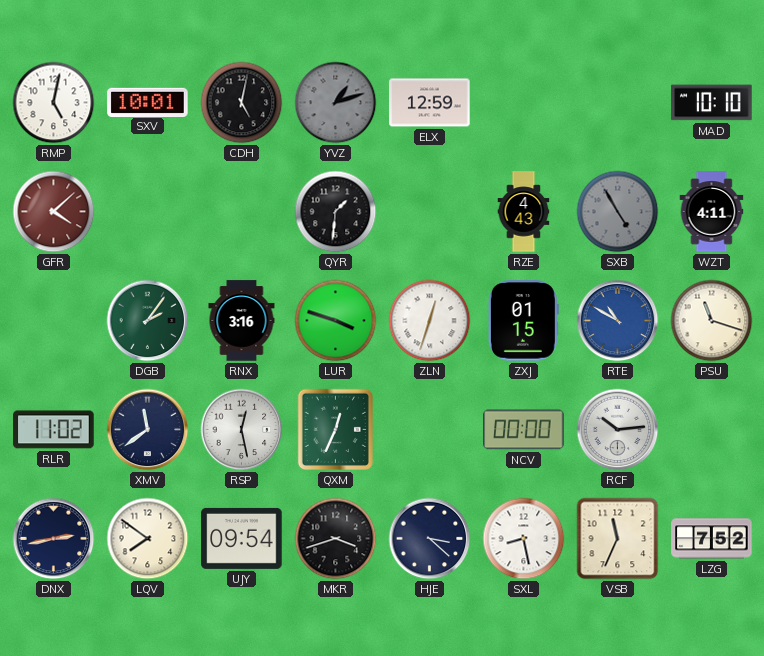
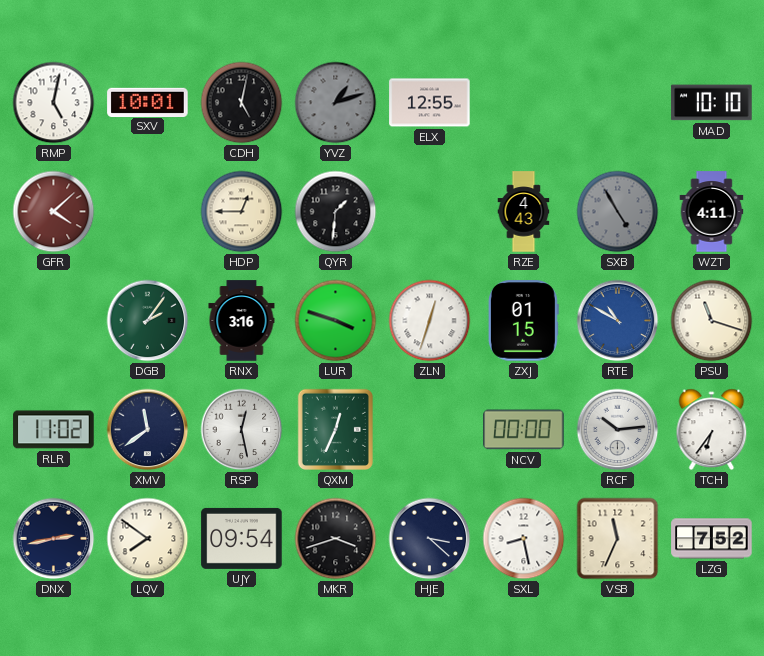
ELX: 12:59 -> 12:55 (430, 103)
HDP: none -> 12:45 (242, 212)
TCH: none -> 6:36 (712, 430)
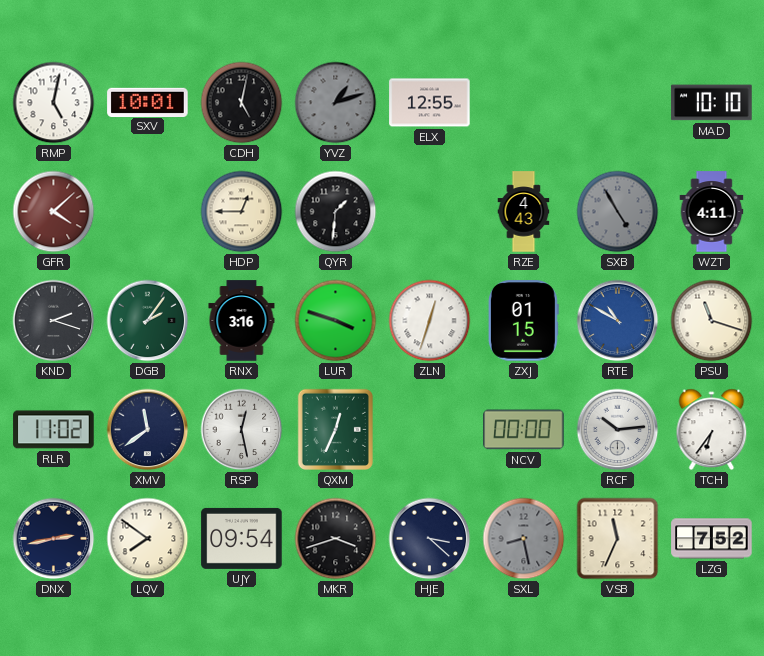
KND: none -> 2:18 (54, 321)
SXL dial: white -> grey (524, 539)
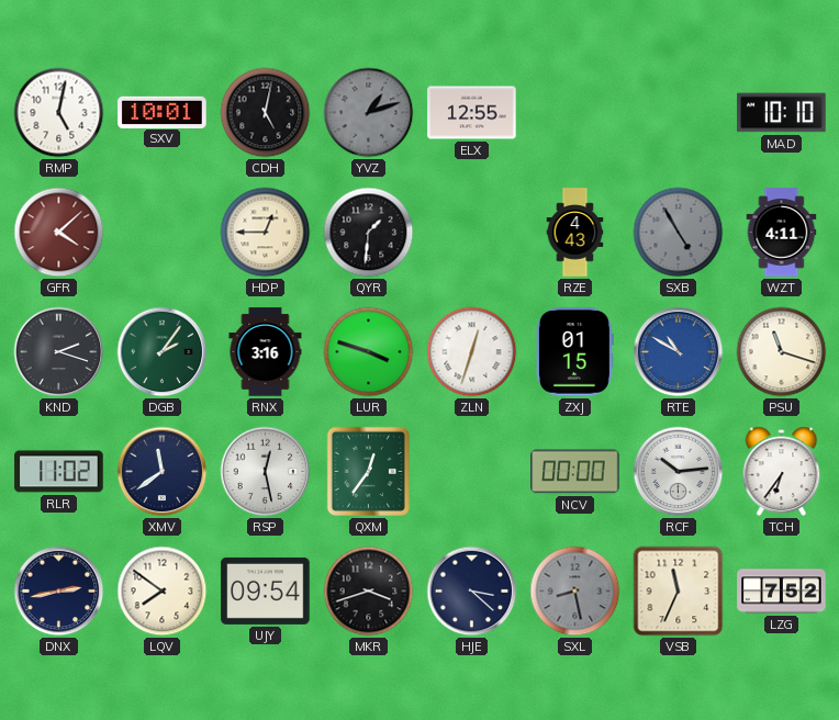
QXM: 12:34 -> 12:36 (368, 471)
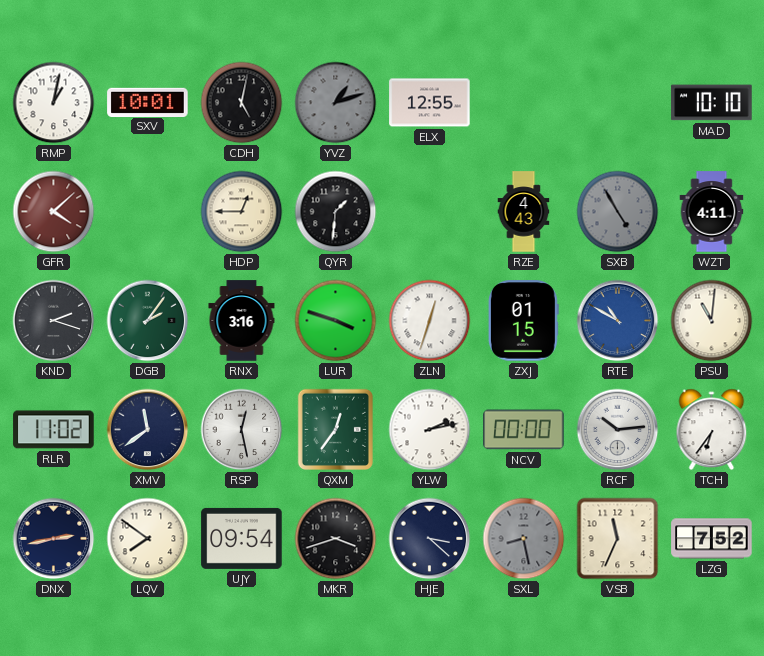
RMP: 5:02 -> 1:02 (54, 103)
PSU: 11:18 -> 11:01 (712, 321)
YLW: none -> 2:13 (430, 430)
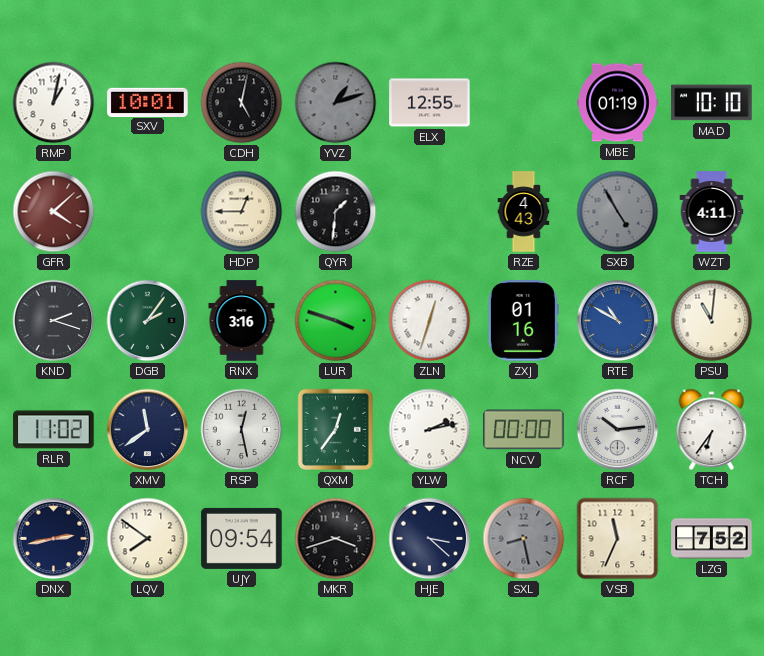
MBE: none -> 01:19 (618, 103)
ZXJ: 01:15 -> 01:16 (523, 321)
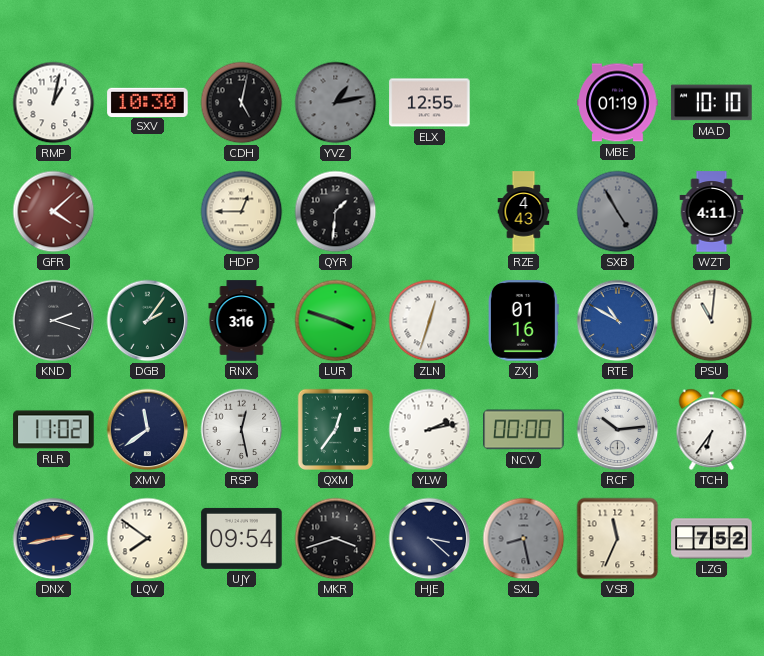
SXV: 10:01 -> 10:30 (148, 102)
YVZ: 1:12 -> 1:13 (336, 103)
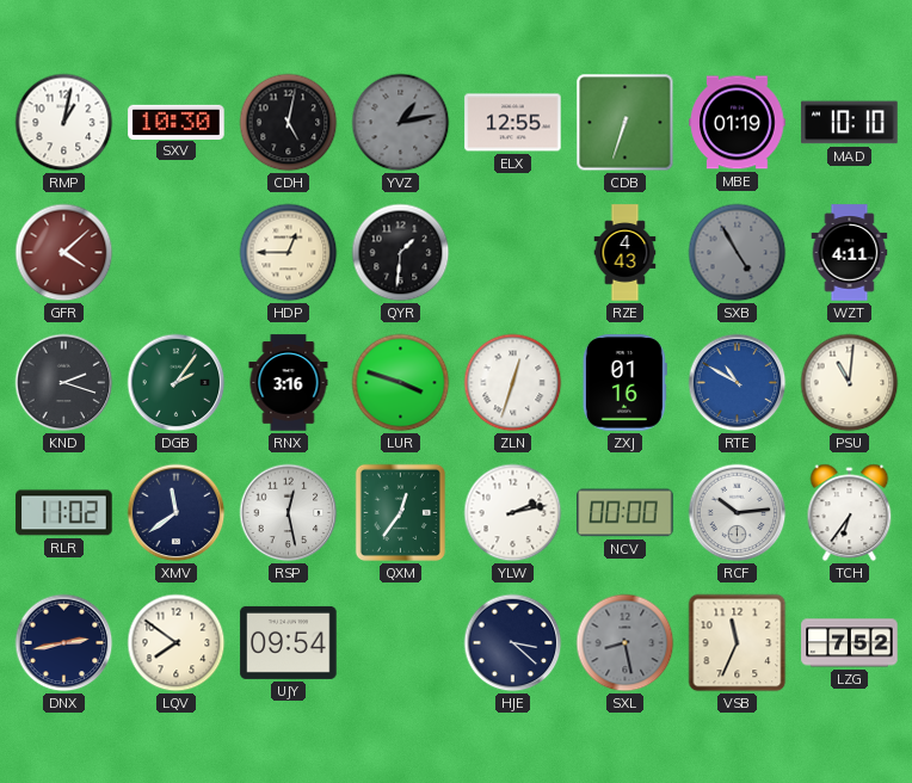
CDB: none -> 6:33 (626, 123)
MKR: 3:42 -> none (336, 539)
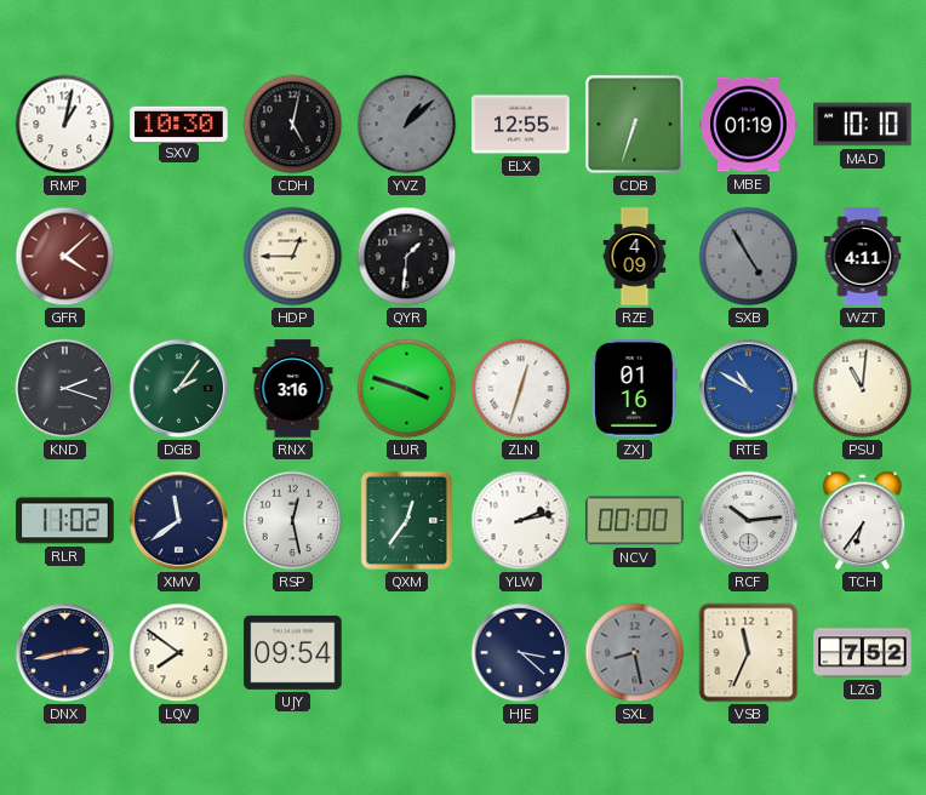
YVZ: 1:13 -> 1:08 (407, 125)
RZE: 4:43 -> 4:09 (635, 257)
